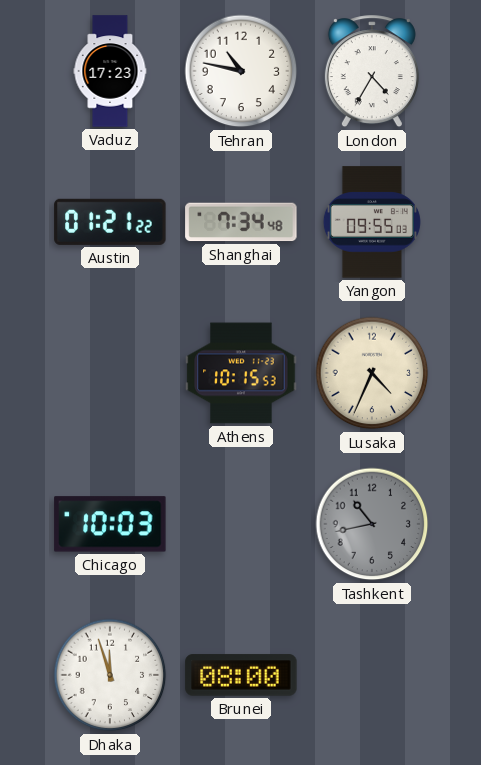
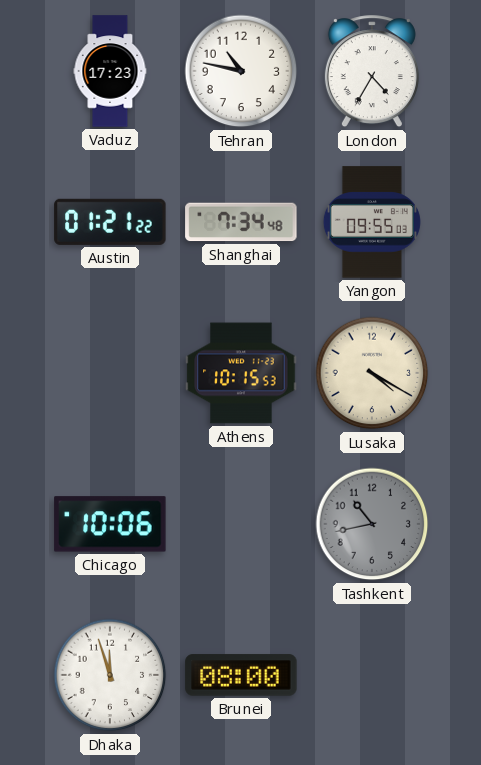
Lusaka: 4:34 -> 4:20 (372, 373)
Chicago: 10:03 -> 10:06 (110, 524)
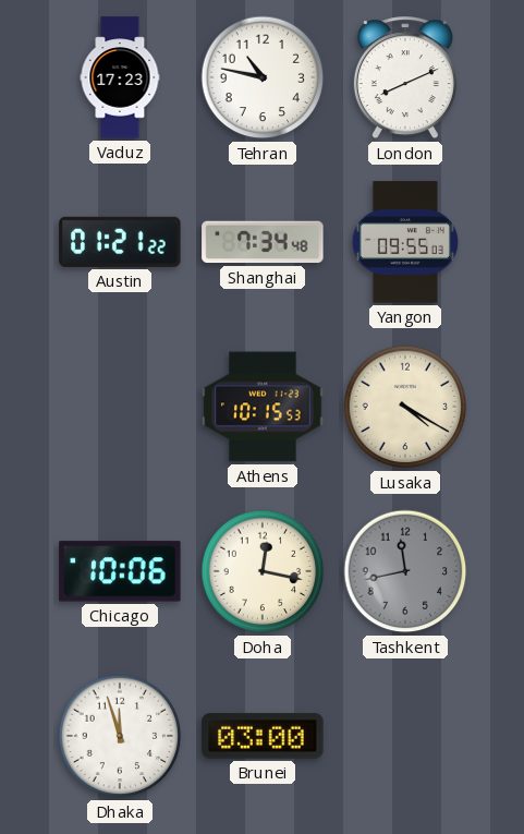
London: 4:35 -> 8:11 (405, 78)
Doha: none -> 12:17 (263, 571)
Tashkent: 10:43 -> 11:43 (405, 571)
Brunei: 08:00 -> 03:00 (263, 736)
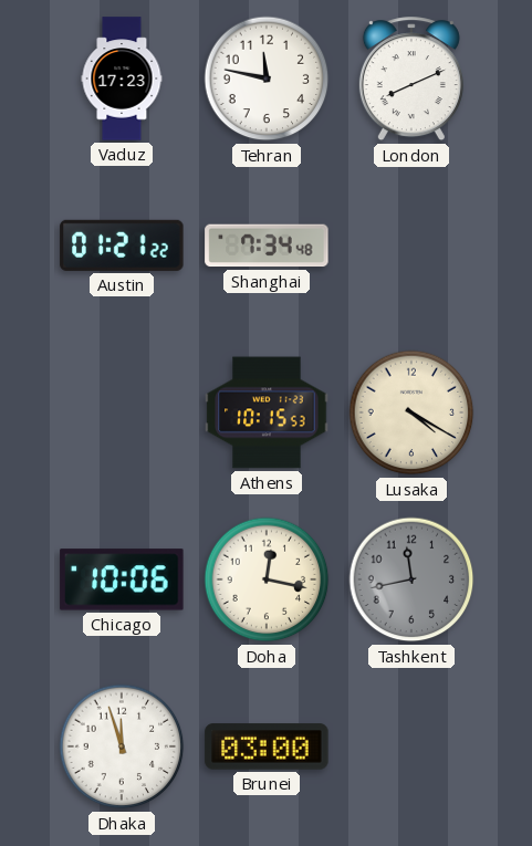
Tehran: 10:47 -> 11:47 (267, 79)
Yangon: 09:55 -> none (405, 242)
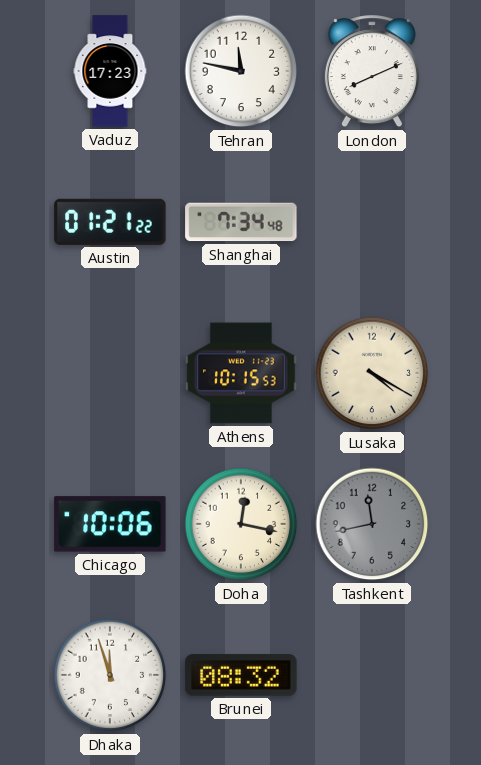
Brunei: 03:00 -> 08:32 (241, 675)
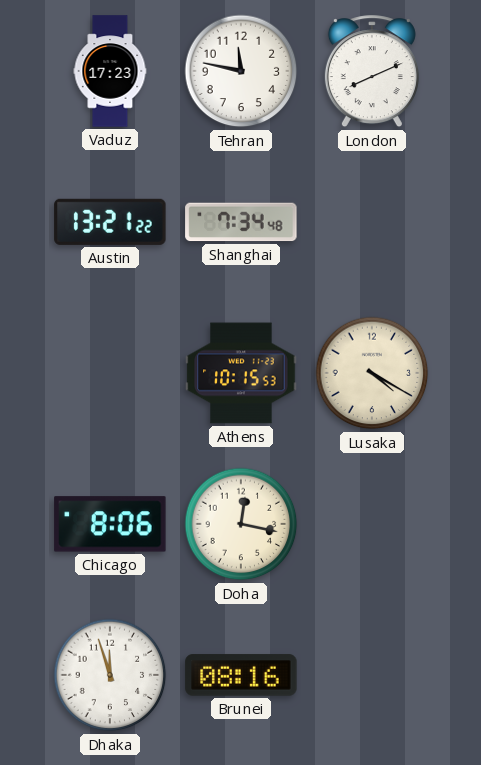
Austin: 01:21 -> 13:21 (110, 222)
Chicago: 10:06 -> 8:06 (110, 524)
Tashkent: 11:43 -> none (372, 524)
Brunei: 08:32 -> 08:16 (241, 675)
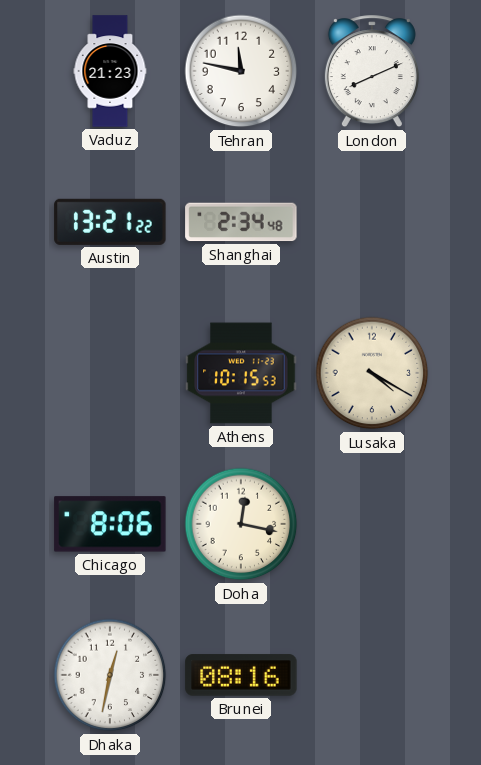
Vaduz: 17:23 -> 21:23 (110, 71)
Shanghai: 7:34 -> 2:34 (241, 222)
Dhaka: 11:57 -> 12:32 (110, 675)
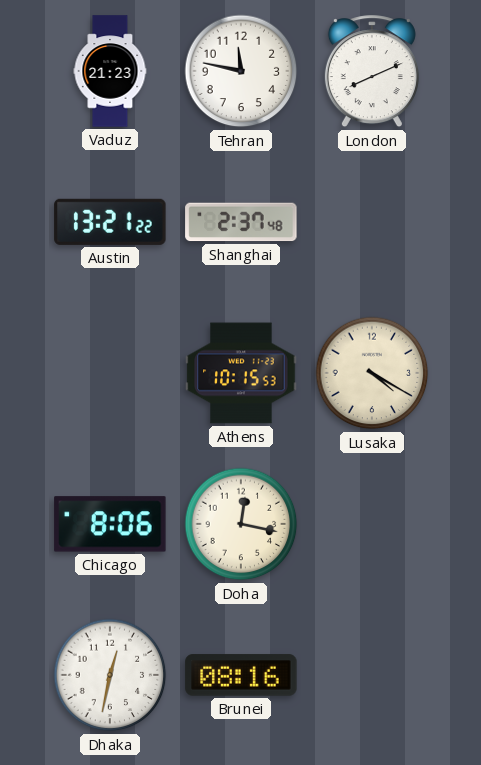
Shanghai: 2:34 -> 2:37 (241, 222)
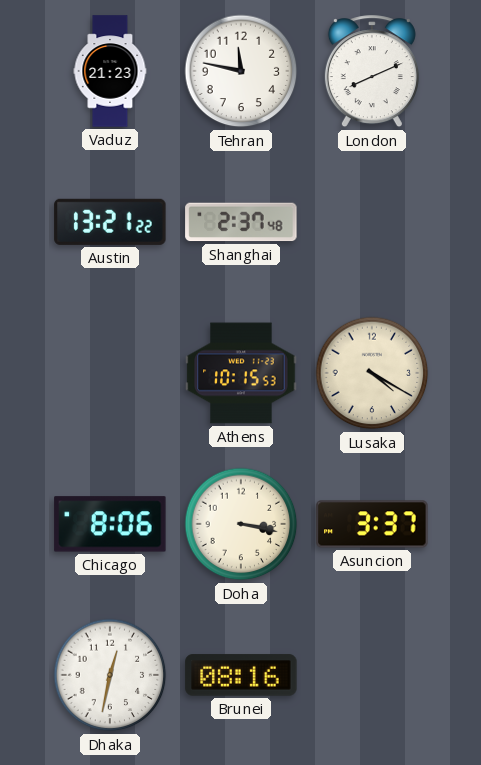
Doha: 12:17 -> 3:17 (241, 524)
Asuncion: none -> 3:37 (372, 524)
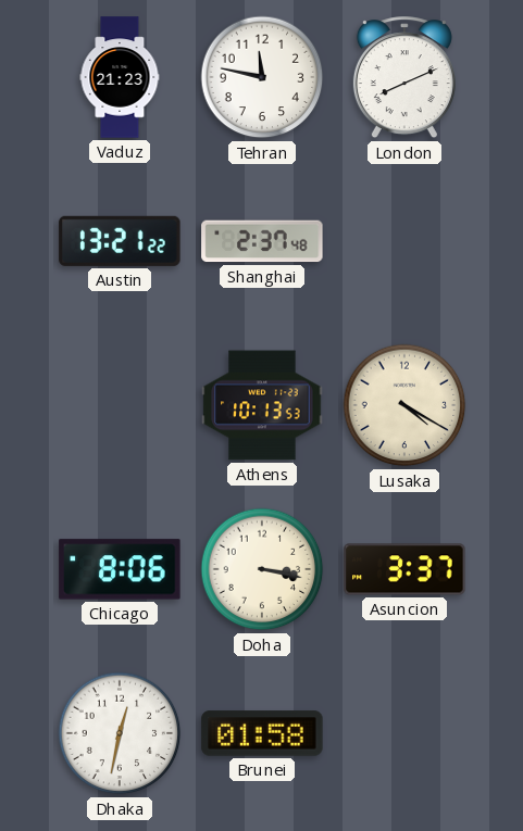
Athens: 10:15 -> 10:13 (262, 405)
Brunei: 08:16 -> 01:58 (262, 733)
